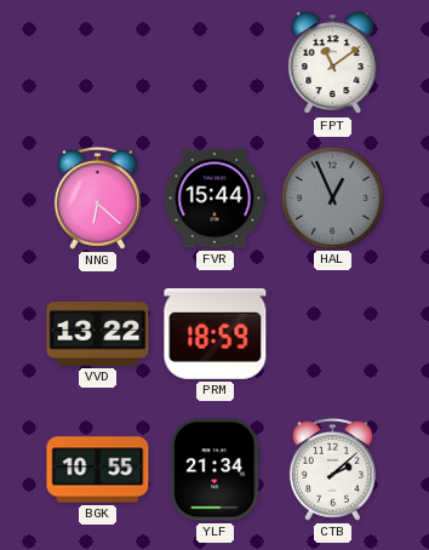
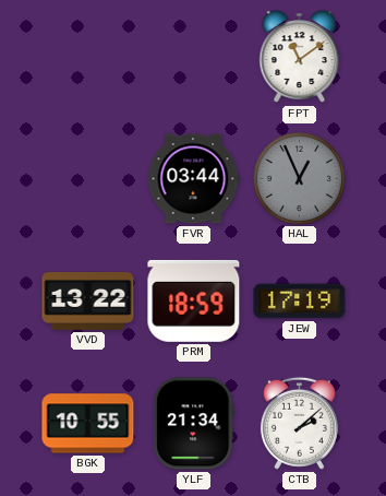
NNG: 6:22 -> none (97, 197)
FVR: 15:44 -> 03:44 (193, 179)
JEW: none -> 17:19 (300, 302)
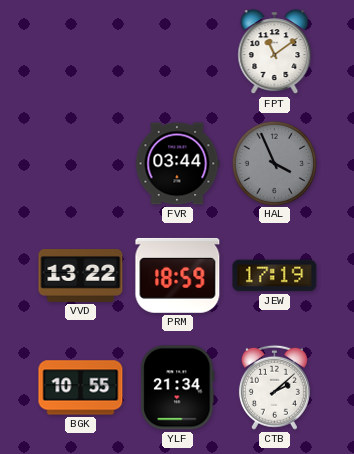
HAL: 12:56 -> 3:56 (274, 163)
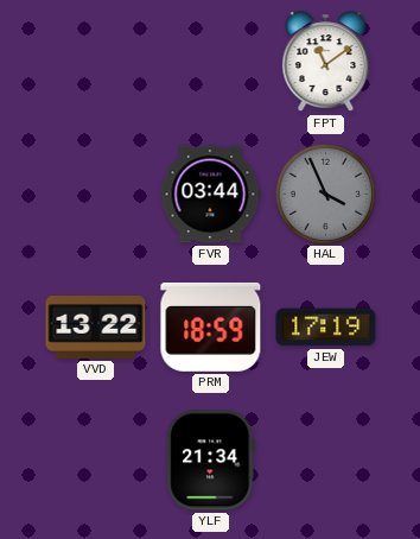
BGK: 10:55 -> none (81, 388)
CTB: 2:08 -> none (274, 387)
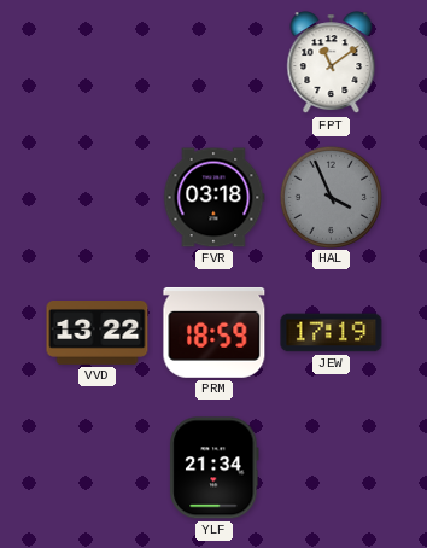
FVR: 03:44 -> 03:18 (213, 198)
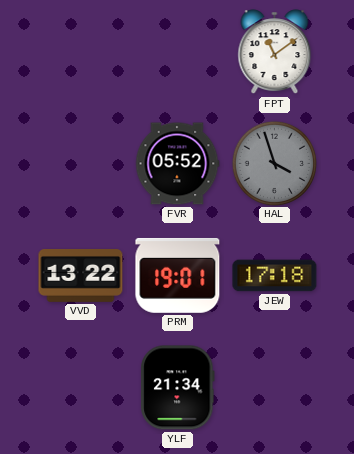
FVR: 03:18 -> 05:52 (177, 164)
HAL: 3:56 -> 3:57 (274, 163)
PRM: 18:59 -> 19:01 (178, 275)
JEW: 17:19 -> 17:18 (275, 276)
